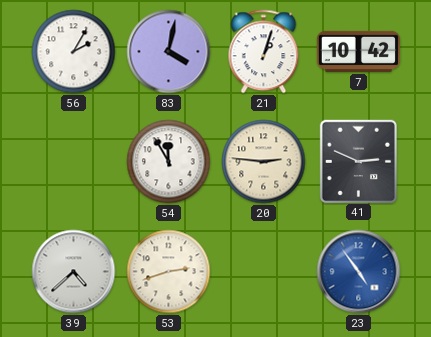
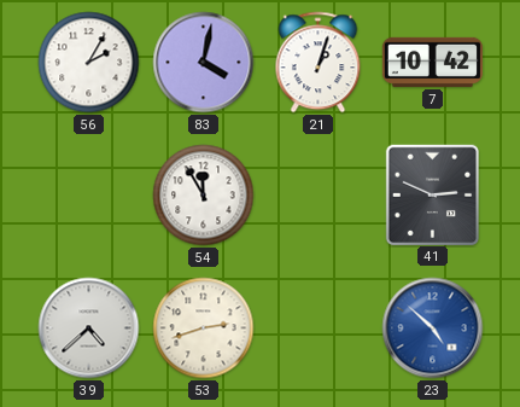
20: 2:46 -> none (264, 162)
23: 4:54 -> 4:52 (433, 328)
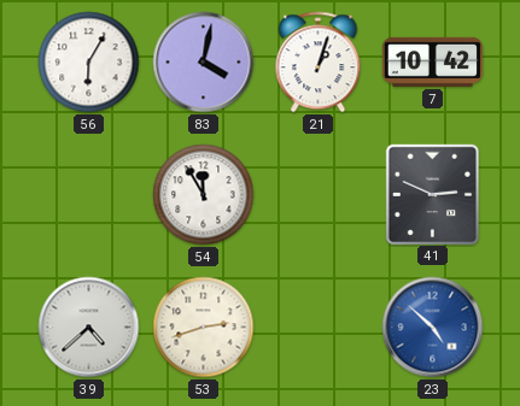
56: 2:05 -> 6:05 (89, 63)
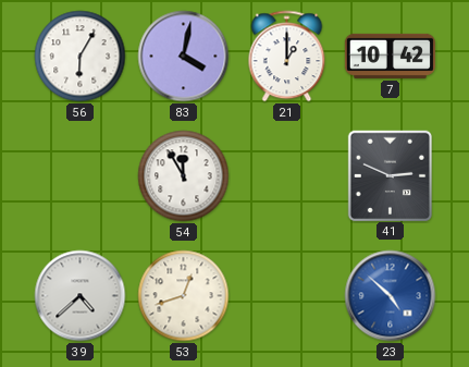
21: 1:03 -> 1:00 (287, 57)
53: 2:42 -> 12:42 (184, 296)
